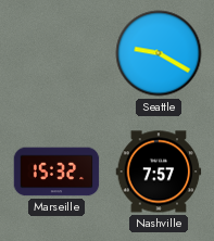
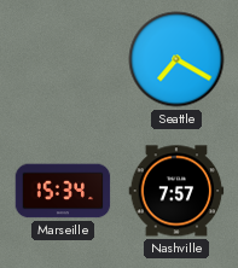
Seattle: 9:20 -> 7:20 (176, 59)
Marseille: 15:32 -> 15:34 (63, 191)
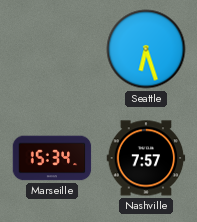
Seattle: 7:20 -> 6:27 (146, 49)
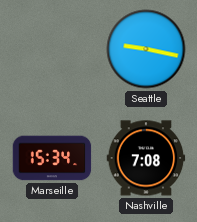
Seattle: 6:27 -> 9:17 (146, 49)
Nashville: 7:57 -> 7:08 (146, 158)
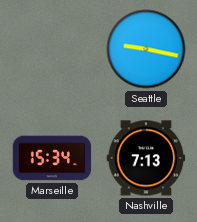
Nashville: 7:08 -> 7:13 (146, 158)
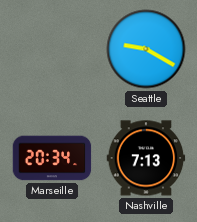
Seattle: 9:17 -> 9:20 (146, 49)
Marseille: 15:34 -> 20:34 (52, 158)
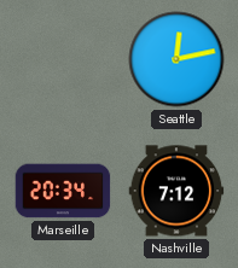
Seattle: 9:20 -> 12:13 (176, 59)
Nashville: 7:13 -> 7:12 (176, 191)
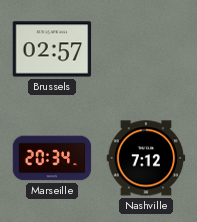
Brussels: none -> 02:57 (52, 49)
Seattle: 12:13 -> none (176, 59)
